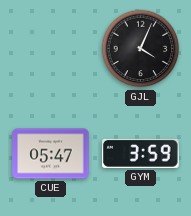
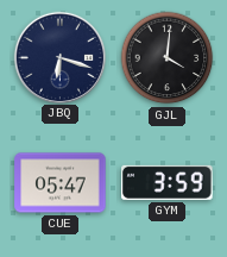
JBQ: none -> 6:18 (59, 57)
GJL: 4:04 -> 4:01 (168, 58)
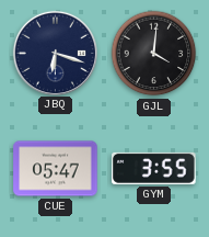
GYM: 3:59 -> 3:55 (154, 168)
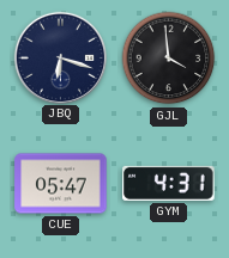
GJL: 4:01 -> 3:59 (169, 59)
GYM: 3:55 -> 4:31 (169, 183)
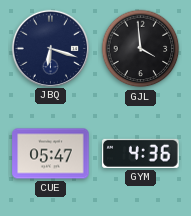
GYM: 4:31 -> 4:36 (141, 153)
